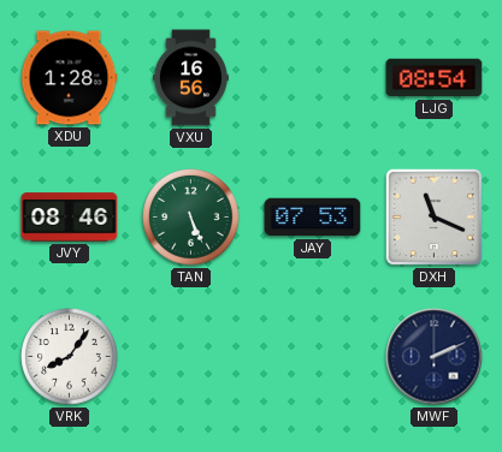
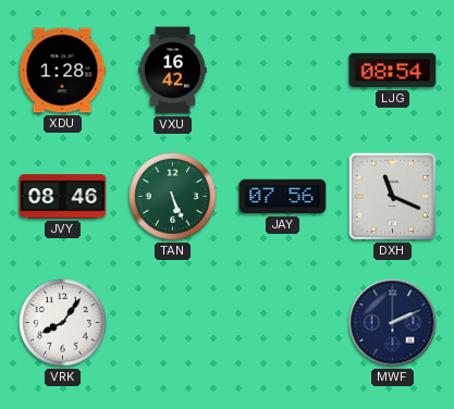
VXU: 16:56 -> 16:42 (172, 71)
JAY: 07:53 -> 07:56 (283, 197)
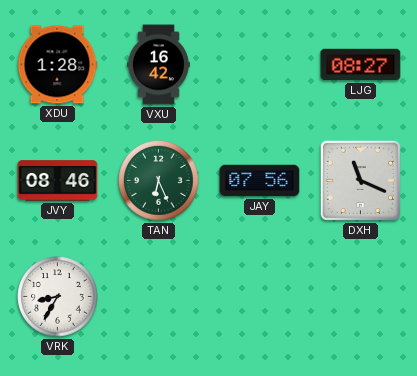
LJG: 08:54 -> 08:27 (361, 65)
TAN: 5:26 -> 6:26 (159, 181)
VRK: 8:06 -> 8:35 (58, 297)
MWF: 2:11 -> none (393, 323)
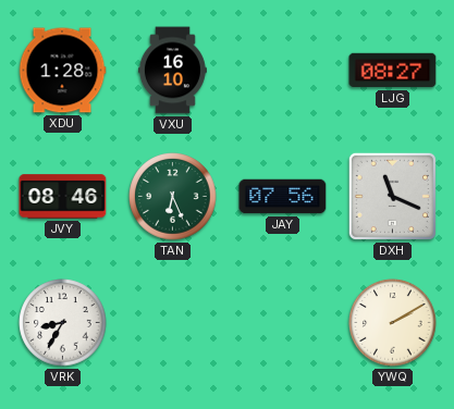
VXU: 16:42 -> 16:10 (172, 71)
YWQ: none -> 2:10 (393, 323)
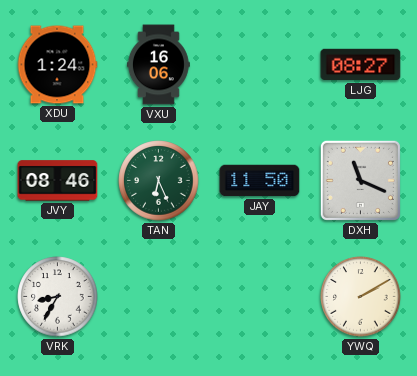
XDU: 1:28 -> 1:24 (57, 65)
VXU: 16:10 -> 16:06 (158, 65)
JAY: 07:56 -> 11:50 (260, 181)
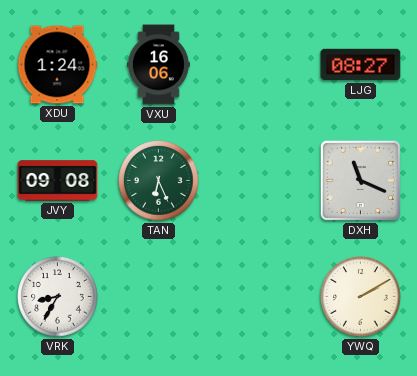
JVY: 08:46 -> 09:08 (58, 181)
JAY: 11:50 -> none (260, 181)
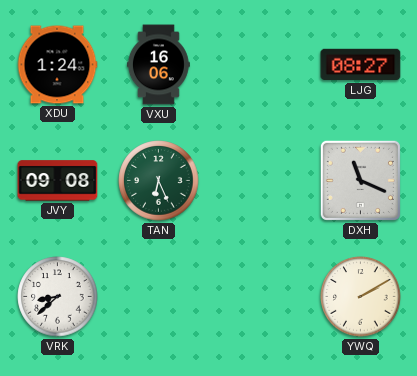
VRK: 8:35 -> 8:38 (58, 297)
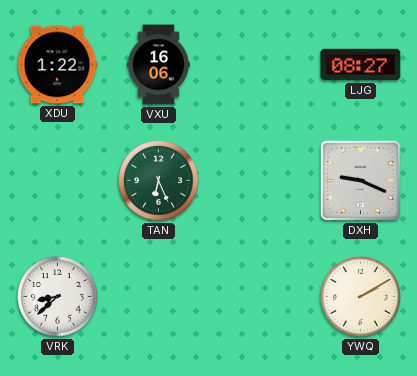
XDU: 1:24 -> 1:22 (57, 65)
JVY: 09:08 -> none (58, 181)
DXH: 11:19 -> 9:19 (360, 180)
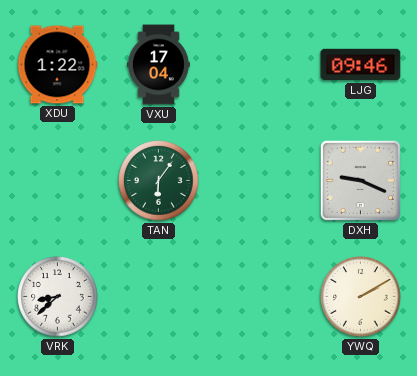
VXU: 16:06 -> 17:04 (158, 65)
LJG: 08:27 -> 09:46 (361, 65)
TAN: 6:26 -> 6:06 (159, 181)
